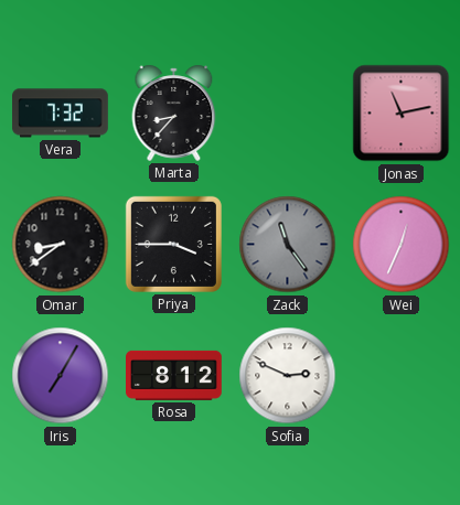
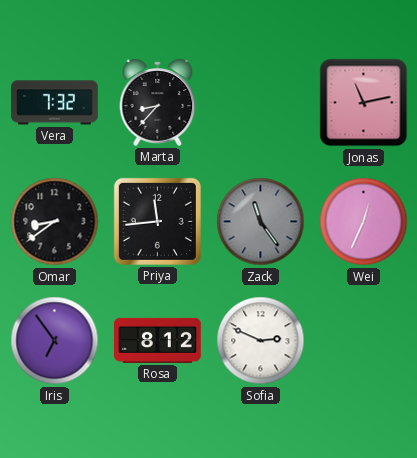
Priya: 3:45 -> 11:44 (157, 221)
Iris: 7:05 -> 6:54 (55, 341)
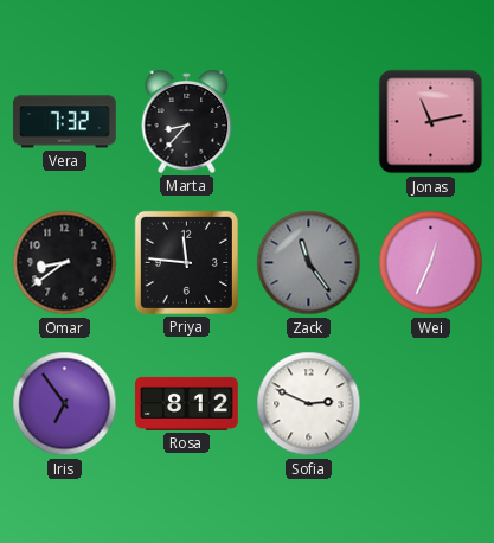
Priya: 11:44 -> 11:46 (186, 262)
